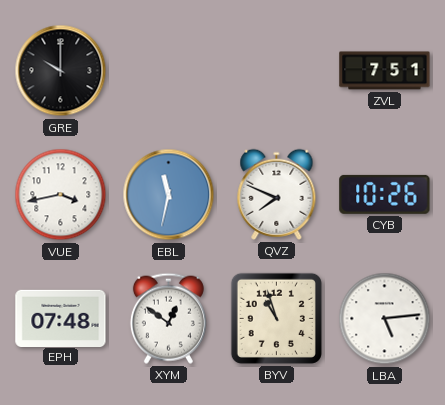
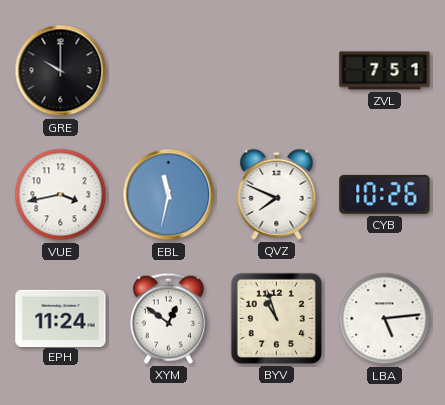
EPH: 07:48 -> 11:24 (61, 318)
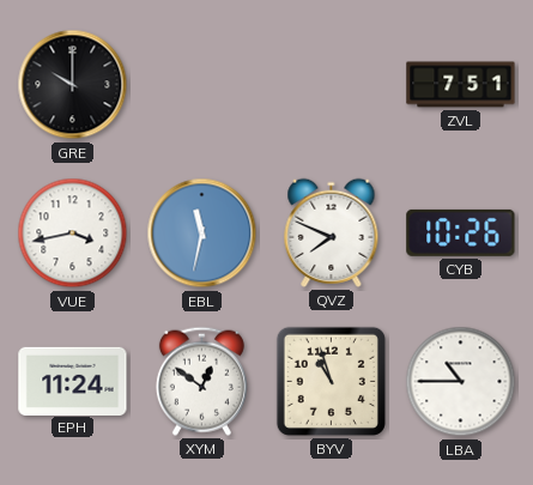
LBA: 5:14 -> 10:45 (461, 382)
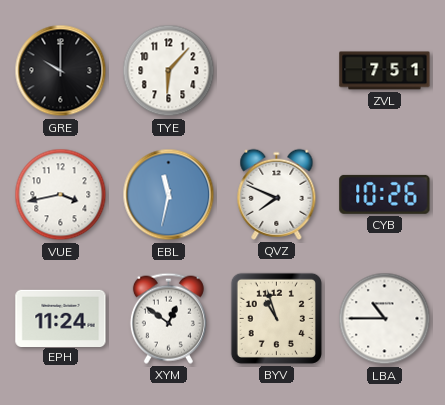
TYE: none -> 6:07 (169, 71)
